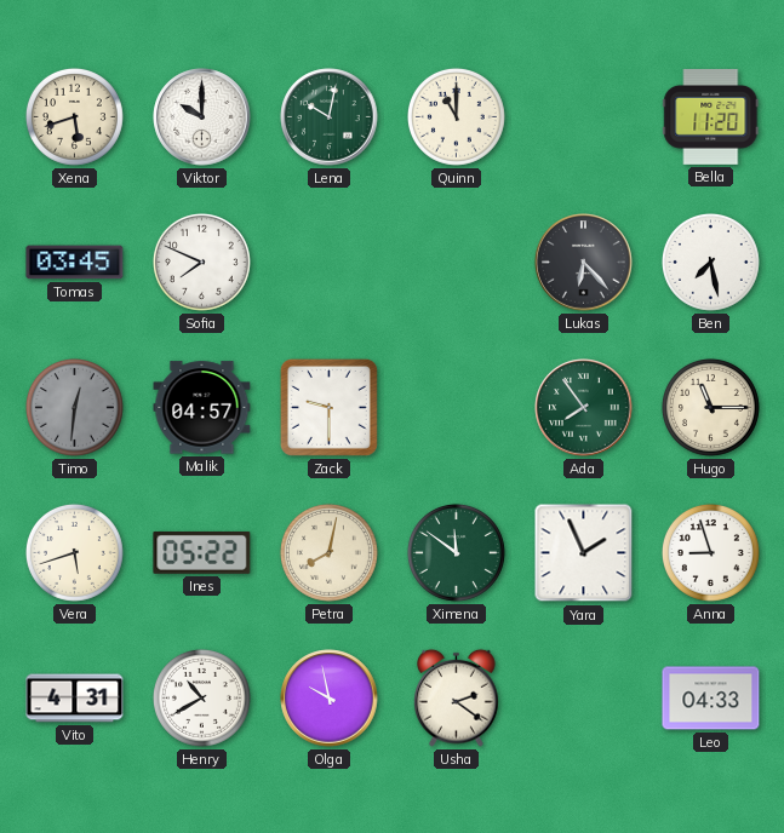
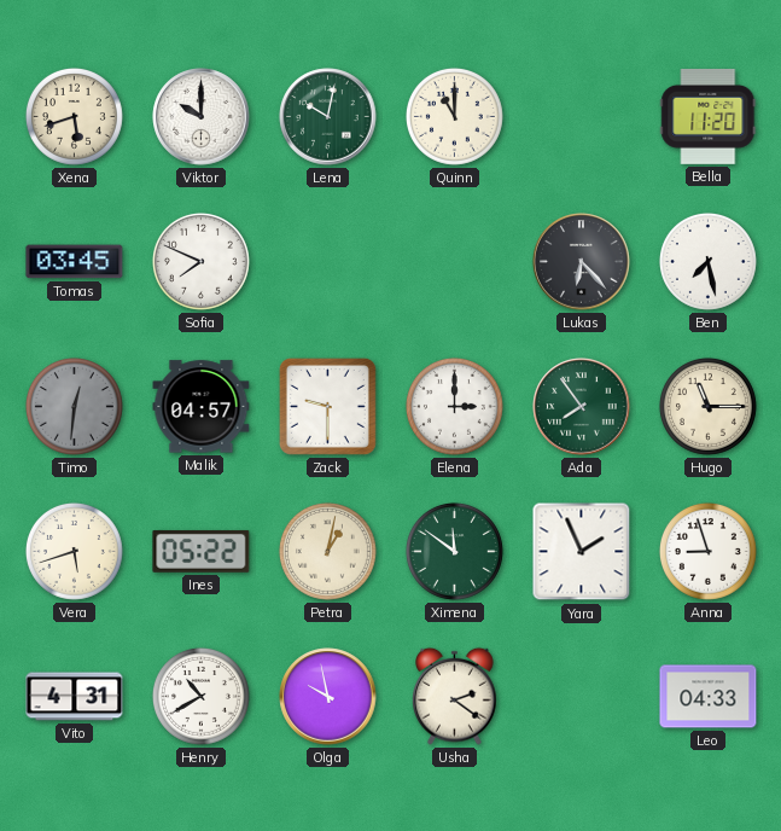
Elena: none -> 3:00 (454, 406)
Petra: 8:02 -> 1:02 (327, 551)
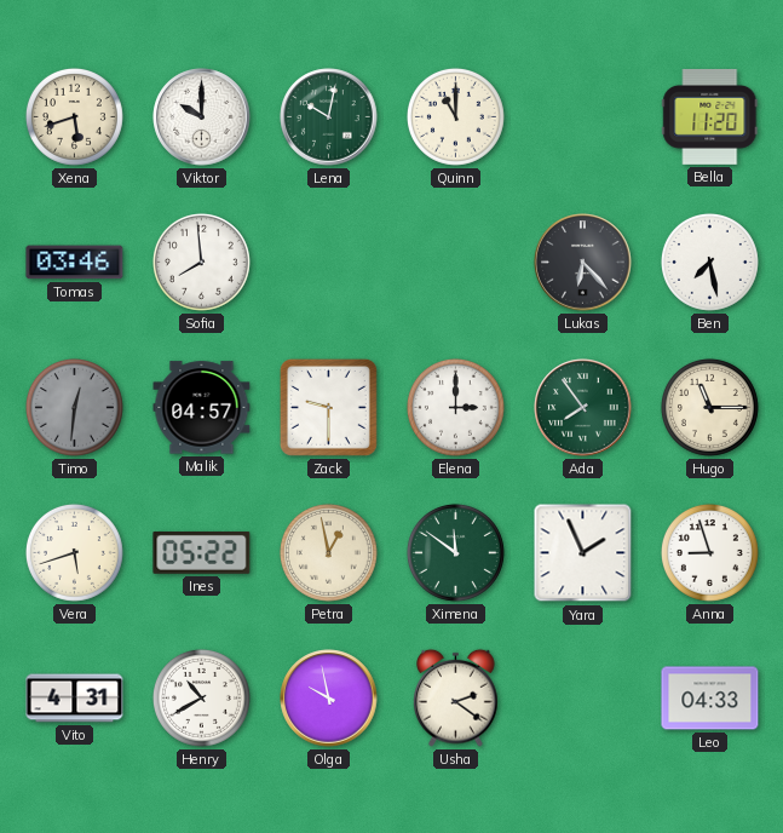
Tomas: 03:45 -> 03:46 (75, 263)
Sofia: 7:49 -> 7:59 (201, 262)
Petra: 1:02 -> 12:58 (328, 552)
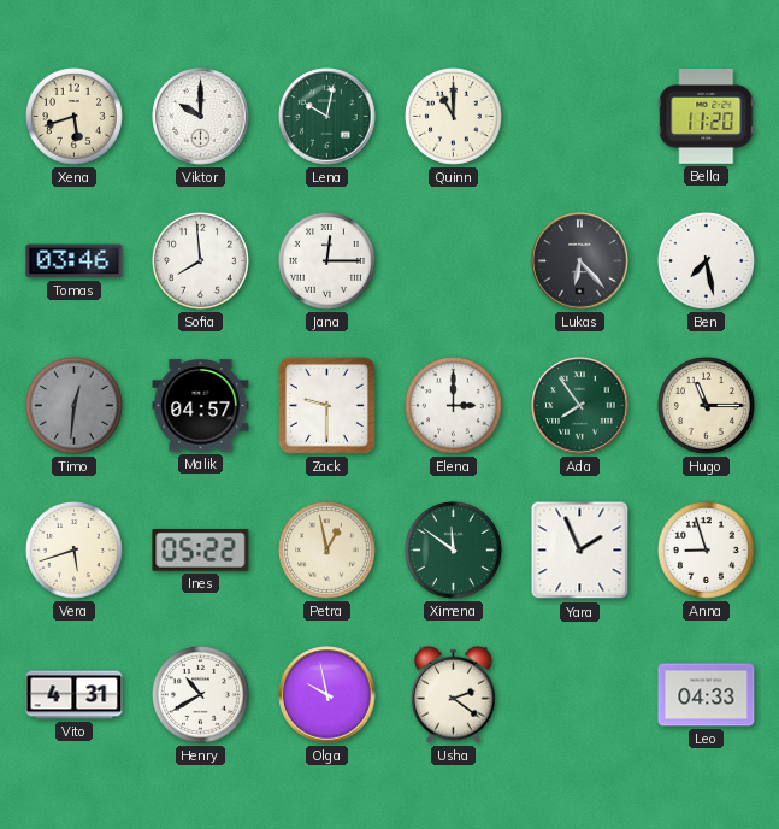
Jana: none -> 12:15 (326, 260)
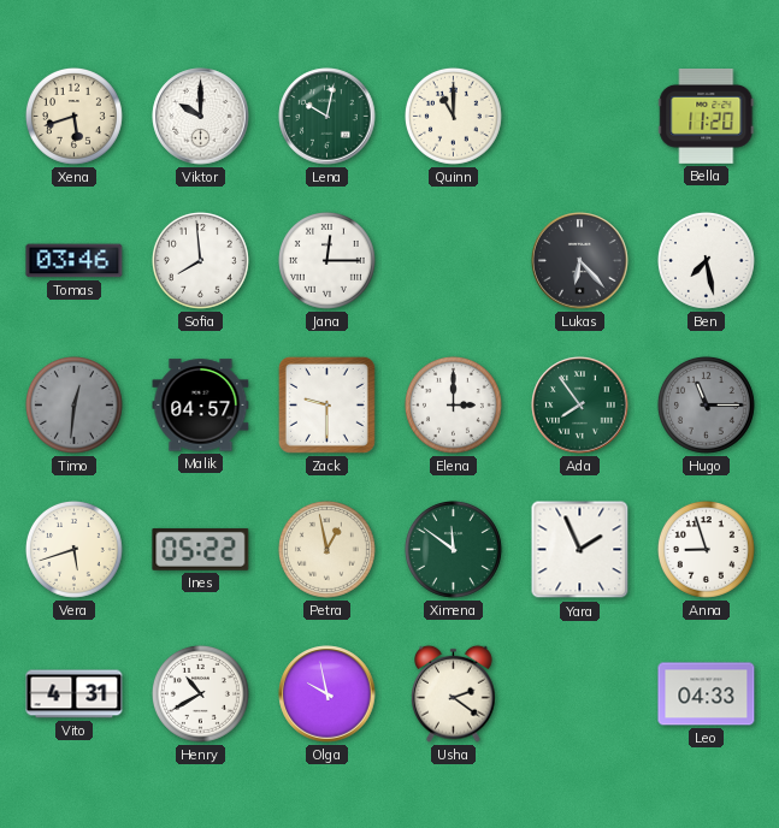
Hugo dial: cream -> grey (706, 404)
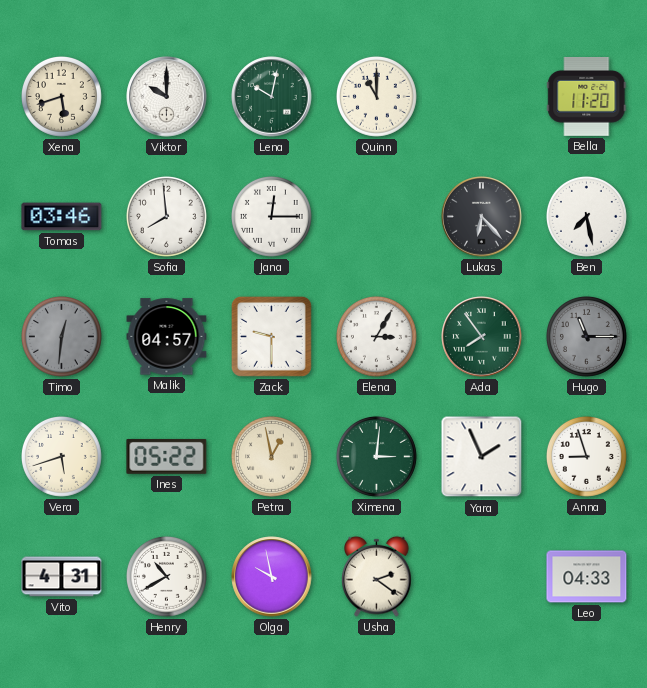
Elena: 3:00 -> 3:05 (376, 336)
Ximena: 11:51 -> 3:01 (376, 456)
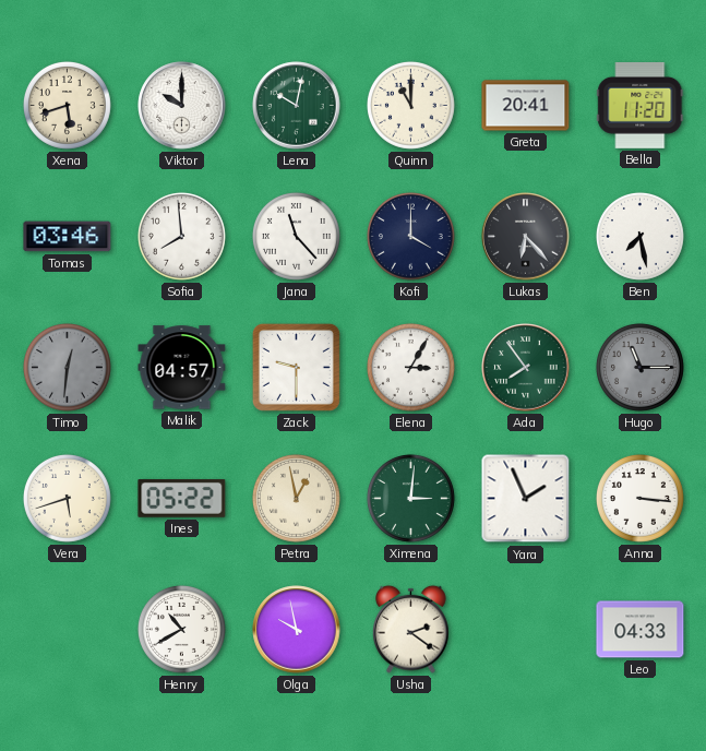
Greta: none -> 20:41 (526, 106)
Jana: 12:15 -> 11:23 (296, 236)
Kofi: none -> 4:00 (410, 236)
Anna: 8:57 -> 3:16 (639, 498)
Vito: 4:31 -> none (62, 577)
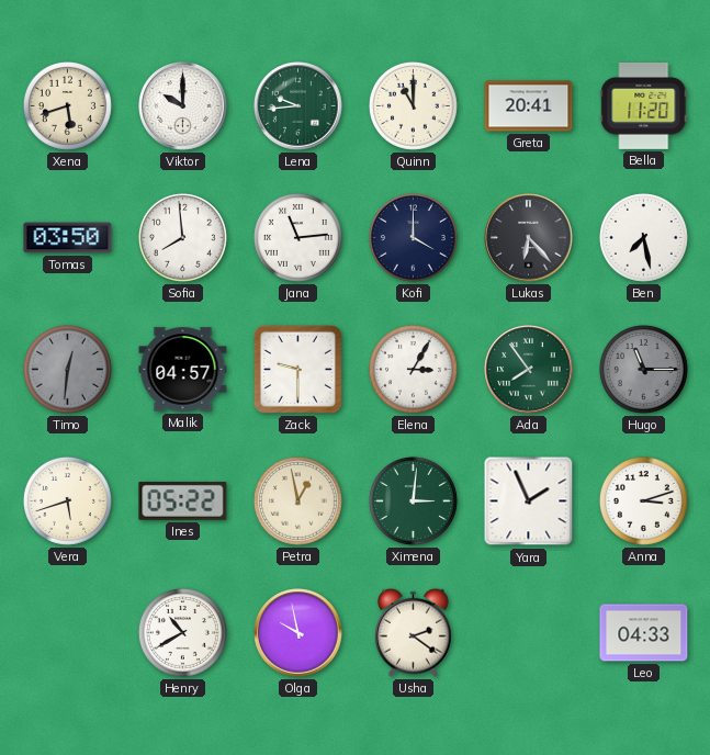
Lena: 10:02 -> 9:44 (298, 106)
Tomas: 03:46 -> 03:50 (68, 238)
Jana: 11:23 -> 11:14 (297, 237)
Anna: 3:16 -> 3:12 (643, 500)
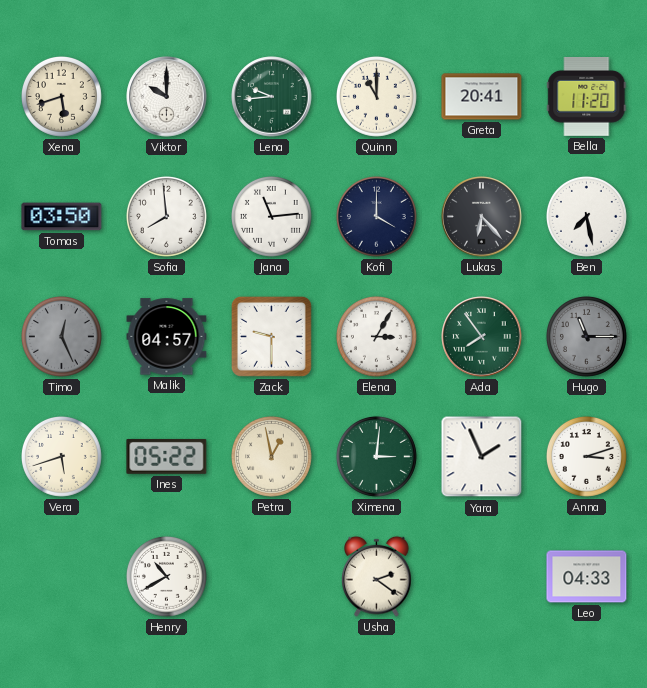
Timo: 12:31 -> 12:26 (61, 336)
Olga: 9:58 -> none (298, 633)
